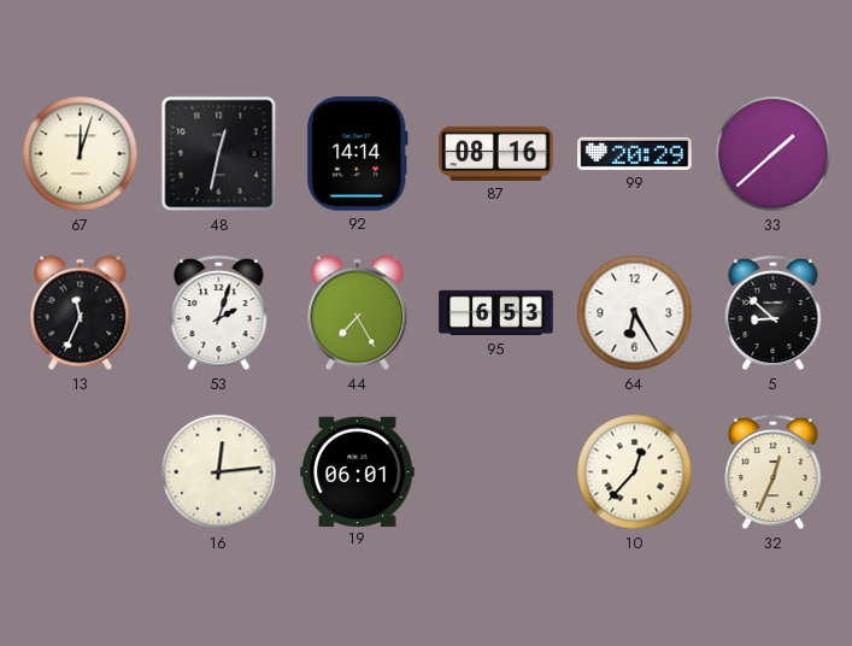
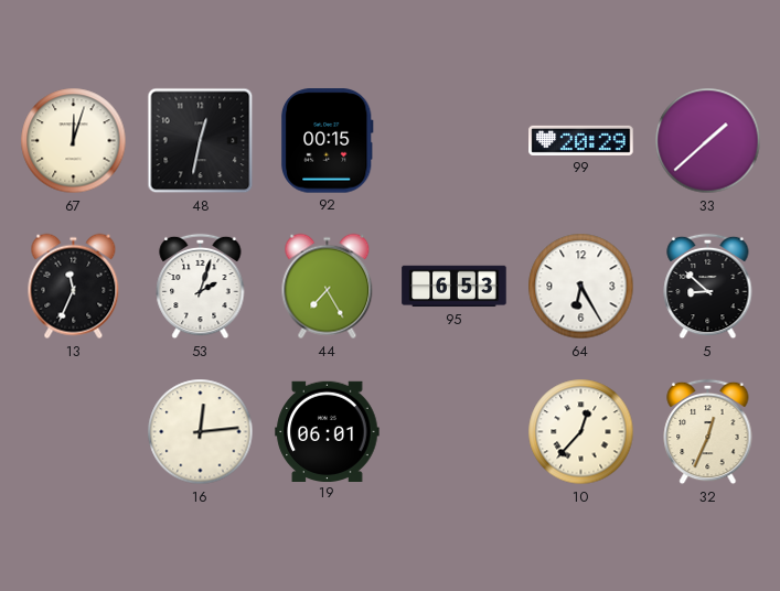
92: 14:14 -> 00:15 (327, 141)
87: 08:16 -> none (496, 153)
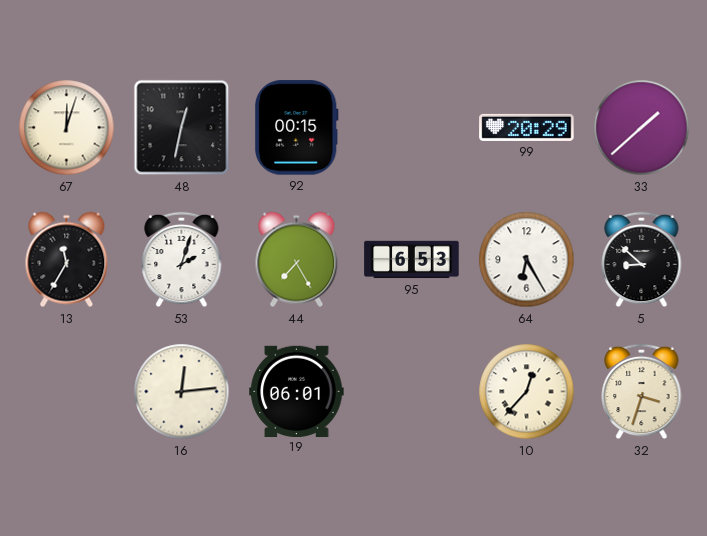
13: 11:34 -> 11:35 (67, 260)
32: 12:34 -> 3:33 (642, 392)
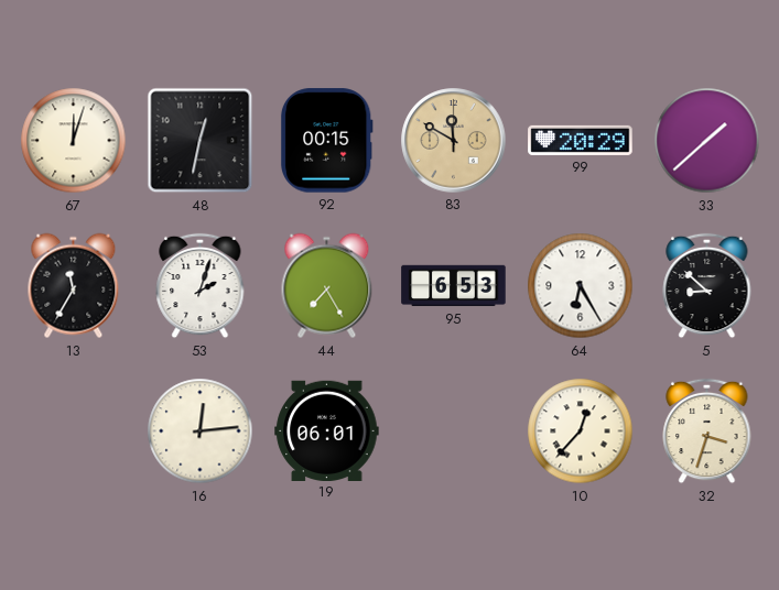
83: none -> 11:50 (454, 141)
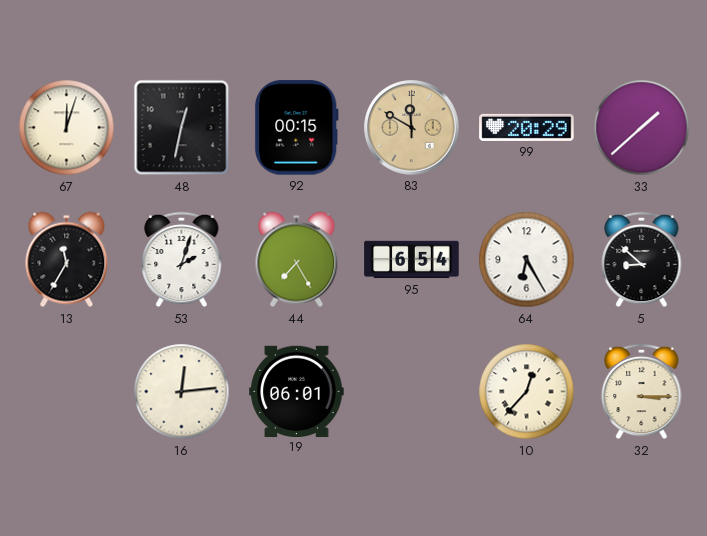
95: 6:53 -> 6:54 (412, 260)
32: 3:33 -> 3:15 (642, 392)
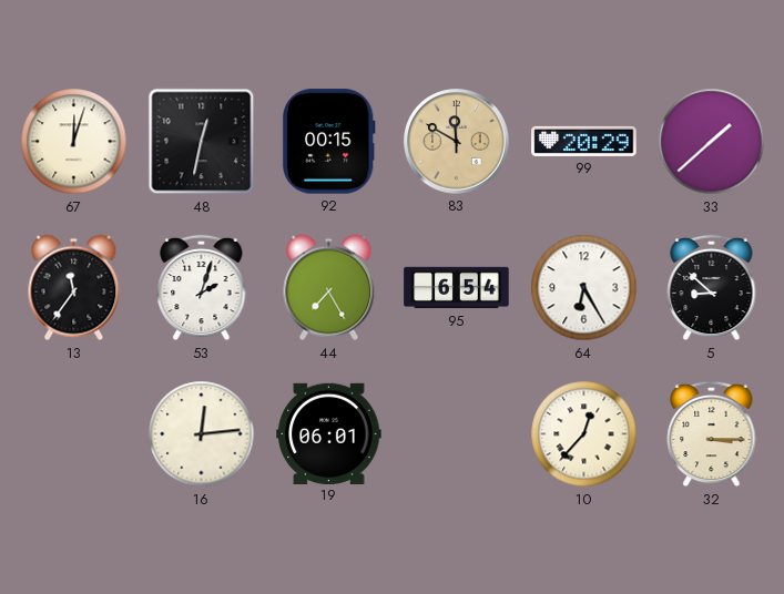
13: 11:35 -> 11:36 (74, 288)
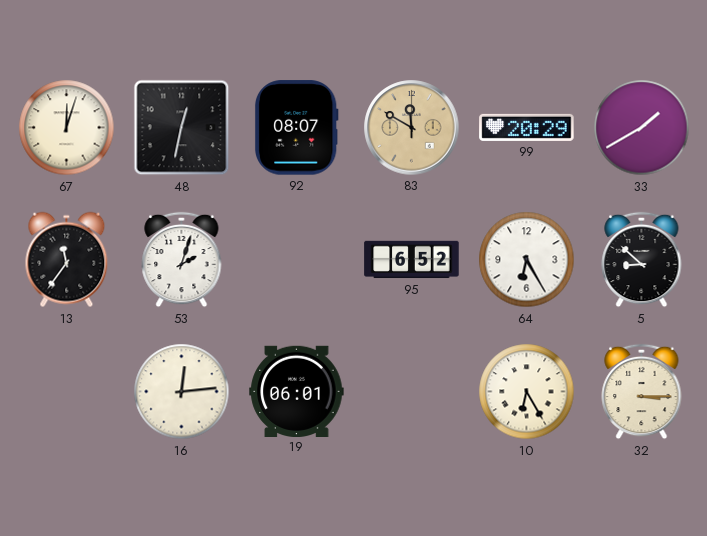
92: 00:15 -> 08:07 (296, 128)
33: 1:38 -> 1:40 (642, 128)
44: 7:25 -> none (329, 288)
95: 6:54 -> 6:52 (412, 260)
10: 12:37 -> 6:25 (527, 392)
